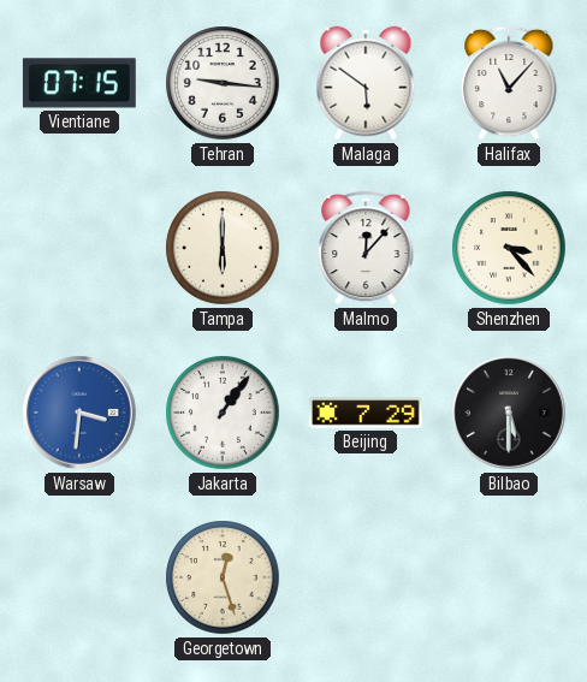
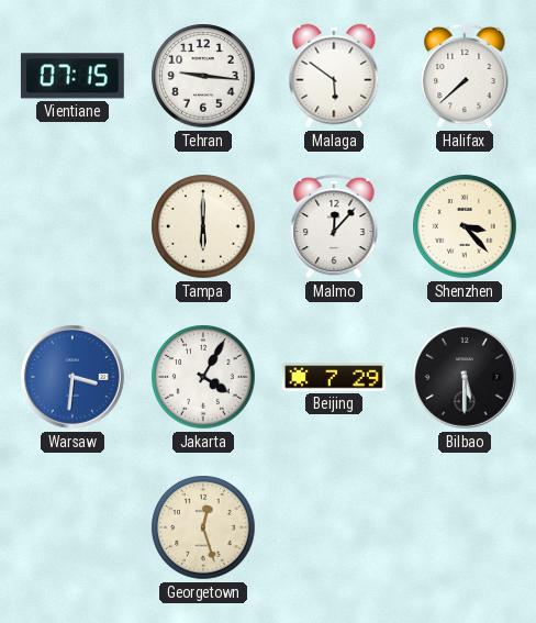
Halifax: 11:07 -> 7:38 (465, 76)
Jakarta: 1:06 -> 4:05 (203, 377)
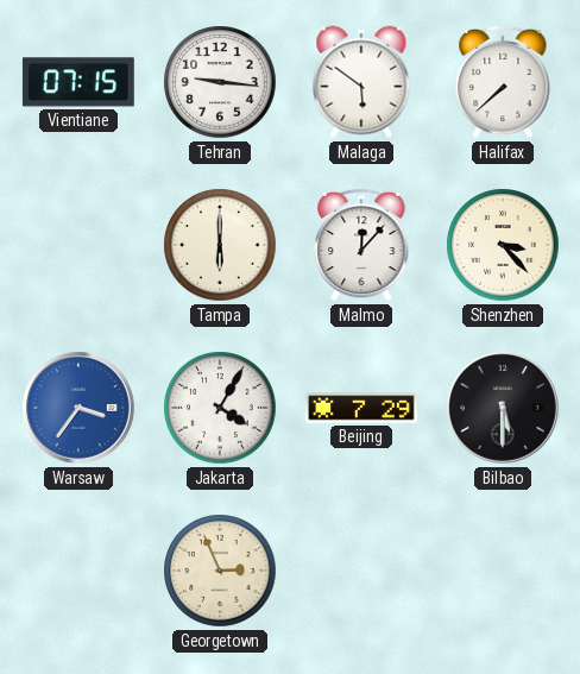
Warsaw: 3:31 -> 3:36 (80, 409)
Georgetown: 12:27 -> 2:56 (220, 571)
